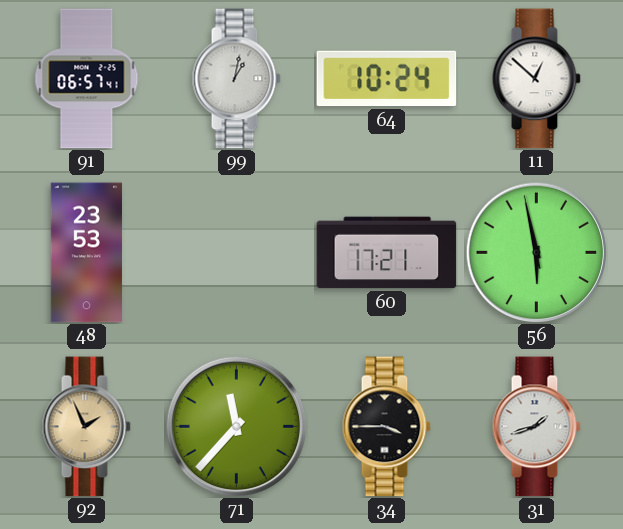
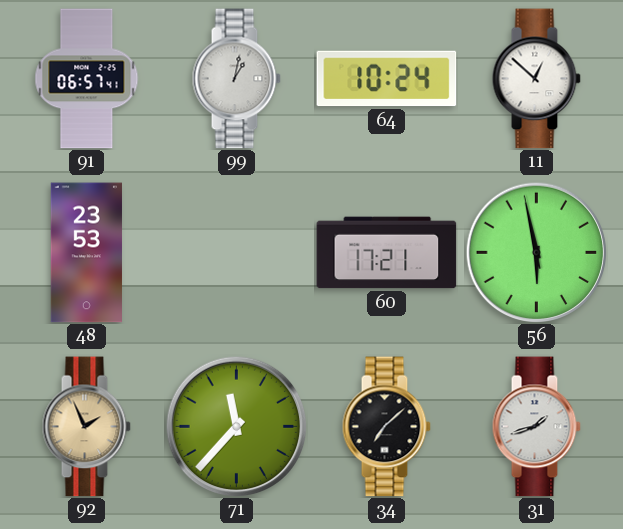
34: 3:45 -> 7:08 (386, 427)
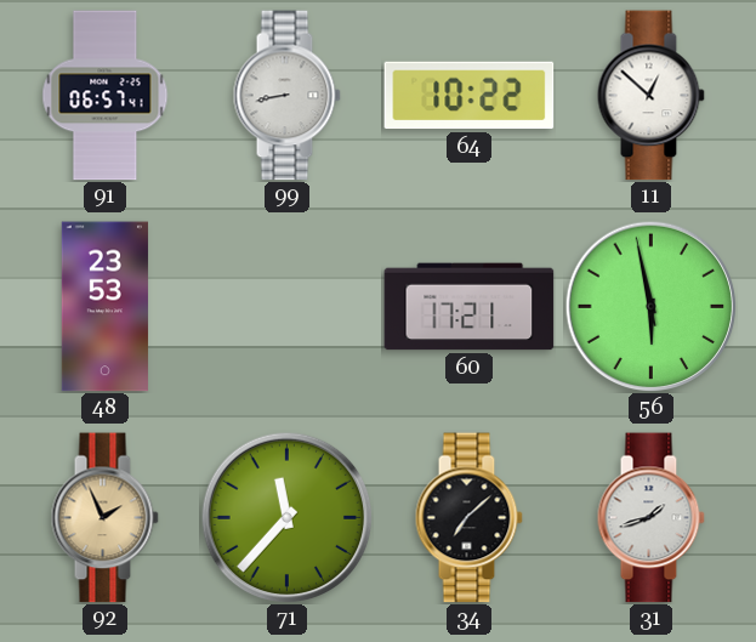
99: 1:02 -> 8:43 (286, 96)
64: 10:24 -> 10:22 (470, 96)
